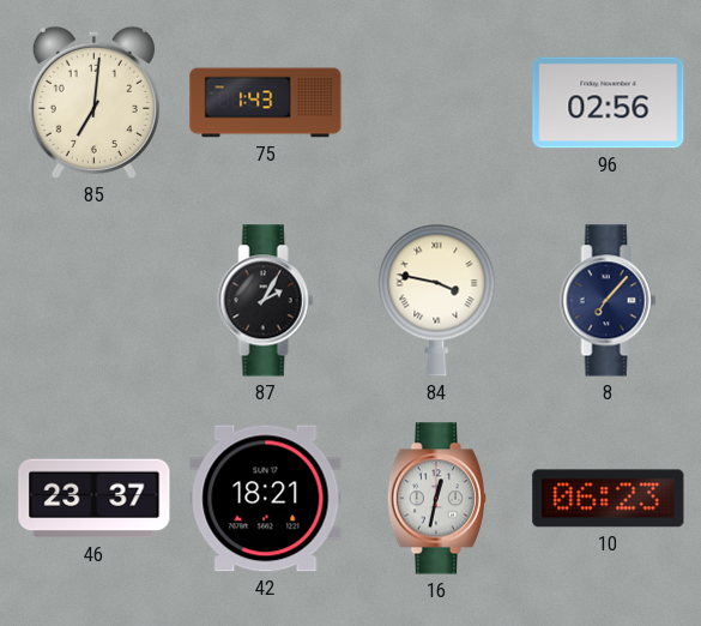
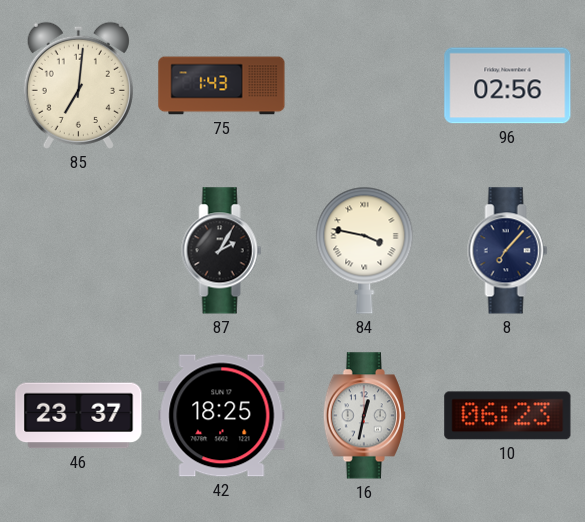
42: 18:21 -> 18:25 (222, 416)
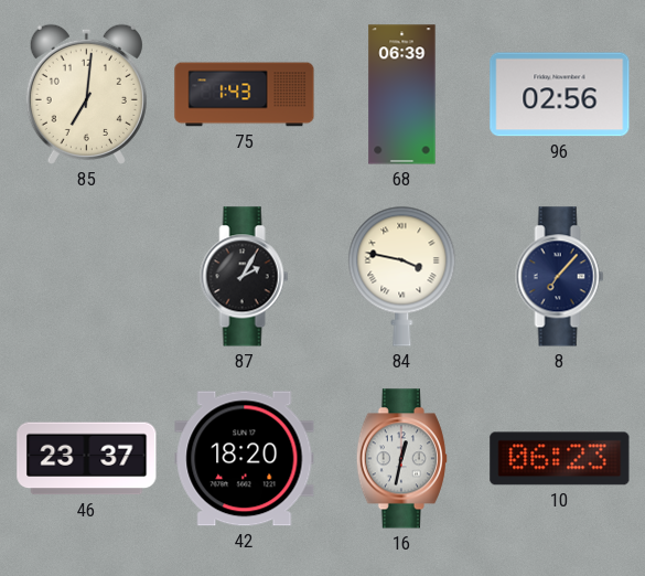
68: none -> 06:39 (402, 95)
42: 18:25 -> 18:20 (245, 459)
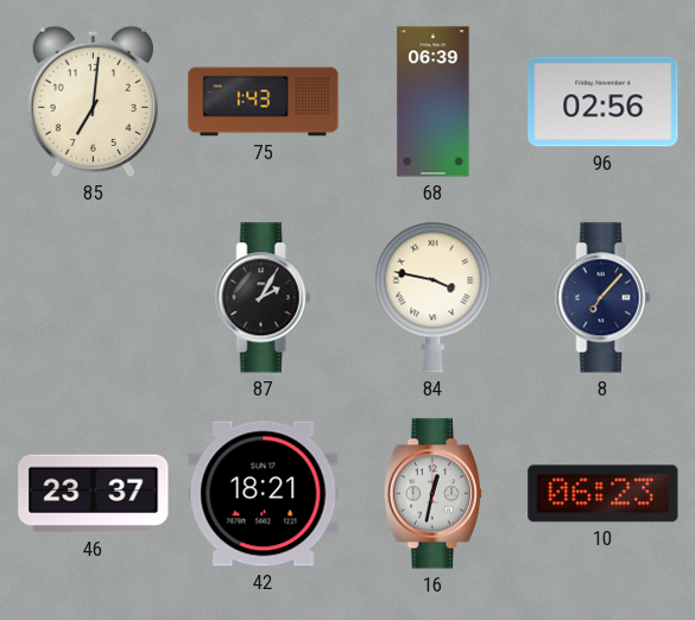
42: 18:20 -> 18:21 (264, 494)
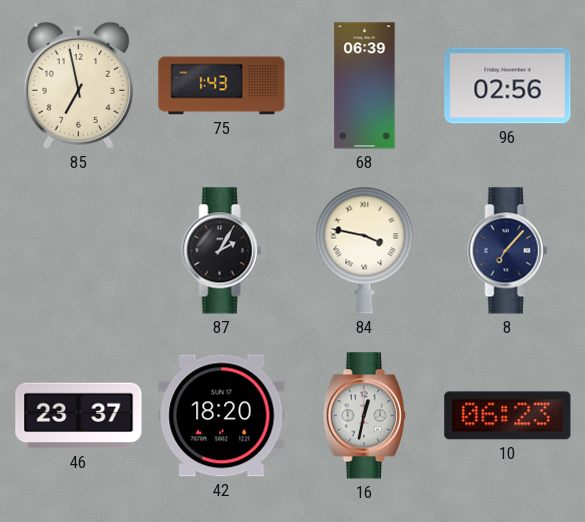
85: 7:01 -> 6:58 (78, 85)
42: 18:21 -> 18:20 (222, 416)
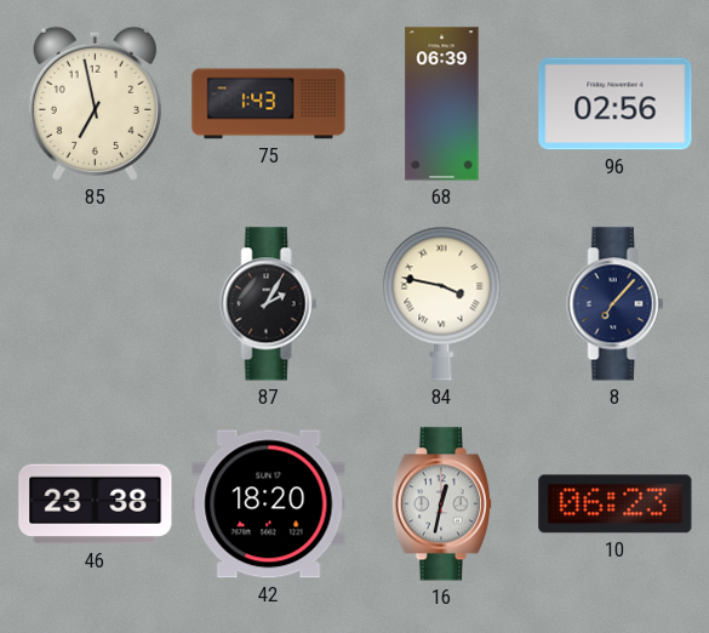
46: 23:37 -> 23:38 (96, 504)
